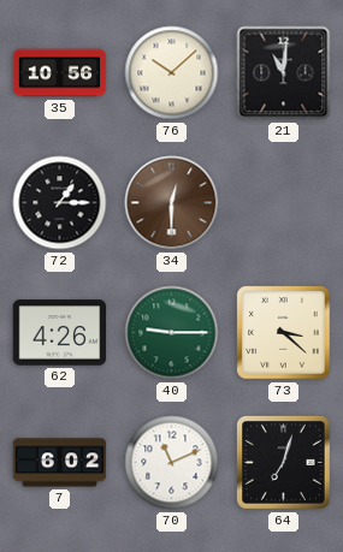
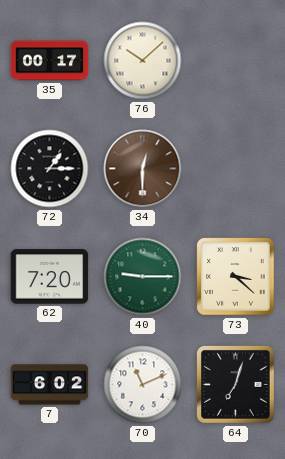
35: 10:56 -> 00:17 (50, 61)
21: 11:01 -> none (284, 73)
62: 4:26 -> 7:20 (50, 277)
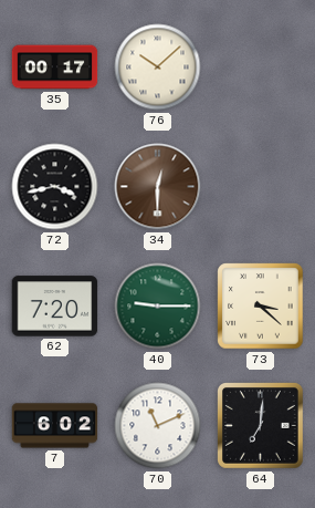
72: 1:15 -> 3:43 (55, 187)
64: 7:03 -> 7:01 (261, 426)
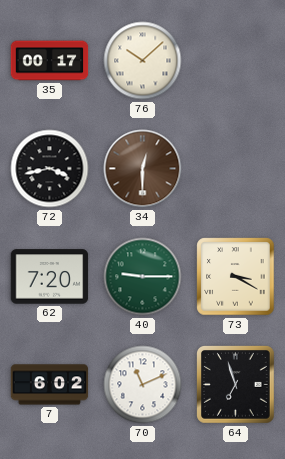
73: 3:22 -> 3:20 (236, 277)
64: 7:01 -> 6:57 (236, 385)
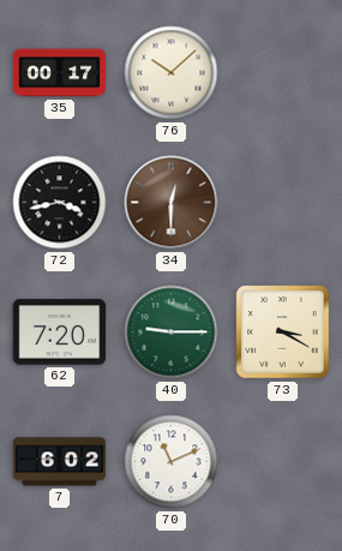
64: 6:57 -> none (236, 385)
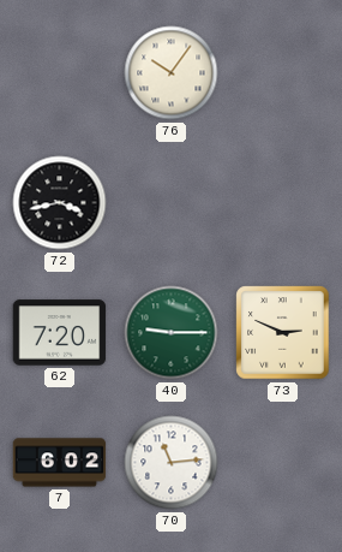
35: 00:17 -> none (60, 73)
76: 10:08 -> 10:06 (172, 73)
34: 12:30 -> none (172, 203)
73: 3:20 -> 2:49 (283, 333)
70: 11:11 -> 11:14 (172, 463)
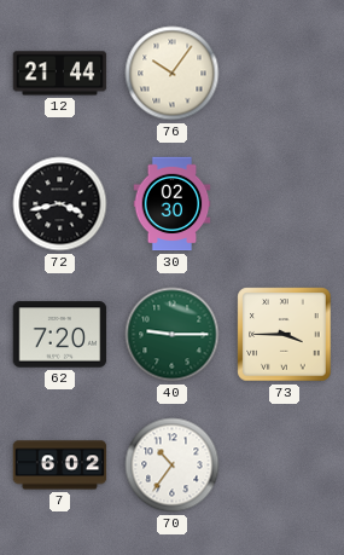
12: none -> 21:44 (60, 74)
30: none -> 02:30 (173, 204)
73: 2:49 -> 3:45 (285, 335)
70: 11:14 -> 10:36 (173, 466)
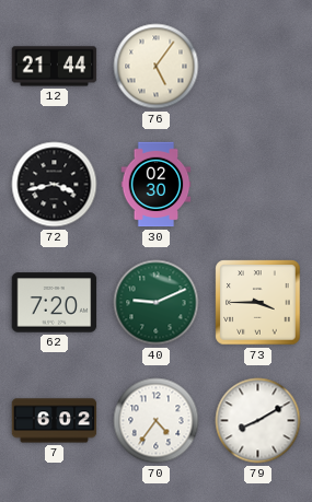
76: 10:06 -> 5:06 (157, 67)
40: 9:15 -> 9:11 (157, 303)
70: 10:36 -> 4:36 (157, 421)
79: none -> 8:10 (258, 421)
